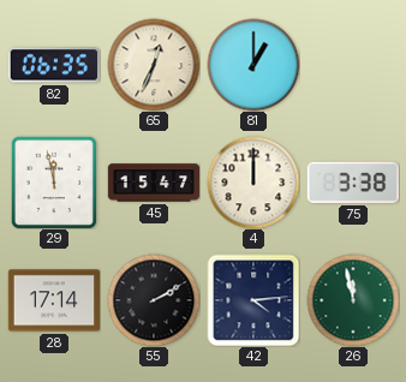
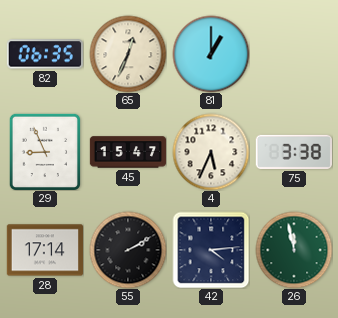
29: 11:58 -> 8:56 (44, 152)
4: 12:00 -> 5:34 (211, 152)
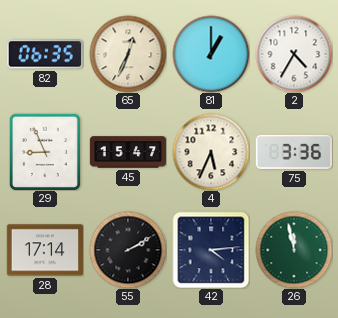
2: none -> 4:35 (294, 54)
75: 3:38 -> 3:36 (294, 152)
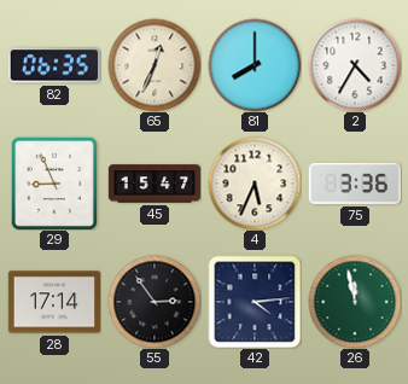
81: 1:00 -> 8:00 (255, 65)
55: 2:10 -> 2:54 (155, 302)
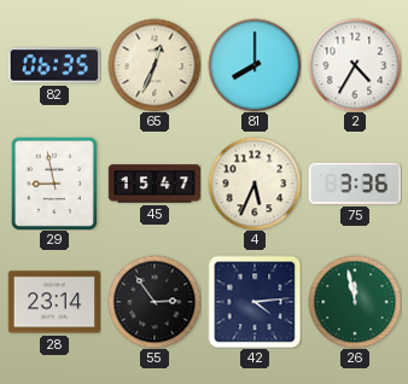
29: 8:56 -> 8:58 (53, 184)
28: 17:14 -> 23:14 (54, 302)
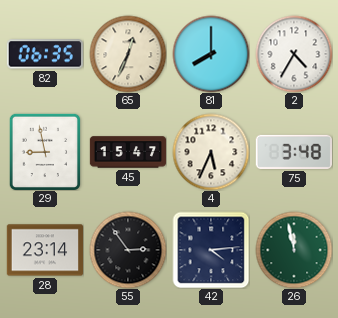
75: 3:36 -> 3:48 (294, 152)
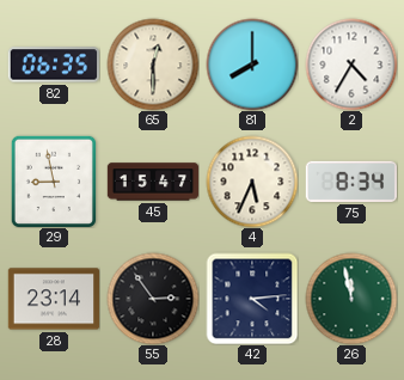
65: 12:34 -> 12:30 (153, 65)
75: 3:48 -> 8:34 (351, 182)
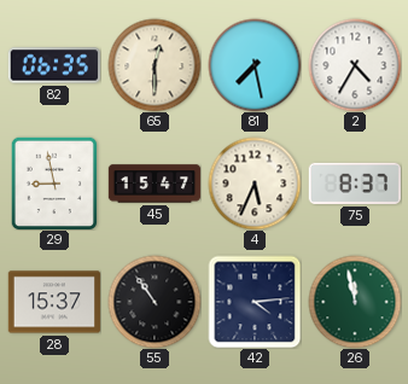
81: 8:00 -> 7:28 (255, 65)
75: 8:34 -> 8:37 (355, 184)
28: 23:14 -> 15:37 (54, 302)
55: 2:54 -> 10:54 (155, 302)
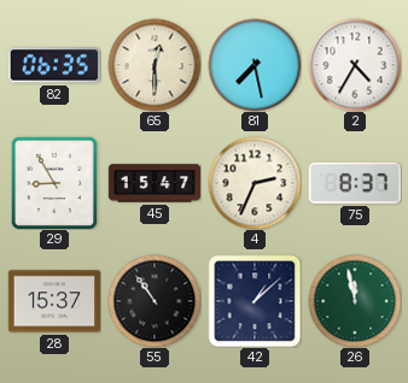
29: 8:58 -> 8:55 (53, 183)
4: 5:34 -> 2:34 (255, 183)
42: 4:14 -> 1:08 (255, 301)
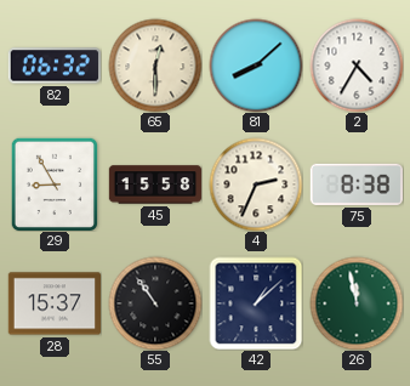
82: 06:35 -> 06:32 (53, 66)
81: 7:28 -> 8:08 (256, 66)
45: 15:47 -> 15:58 (155, 185)
75: 8:37 -> 8:38 (357, 185)
